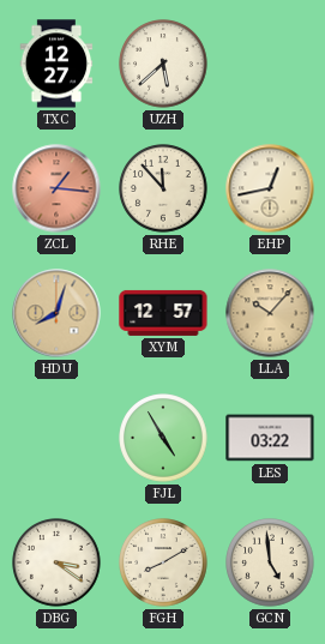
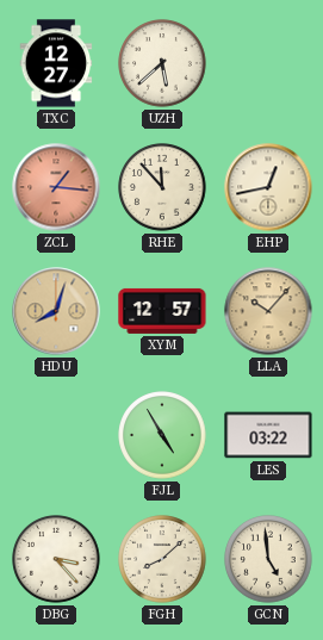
DBG: 3:21 -> 3:23 (56, 559)
FGH: 8:10 -> 8:08 (162, 559)
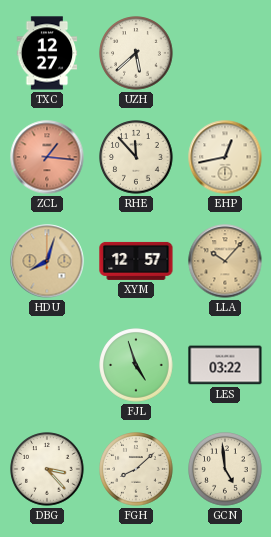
FJL: 4:55 -> 4:57 (136, 365)
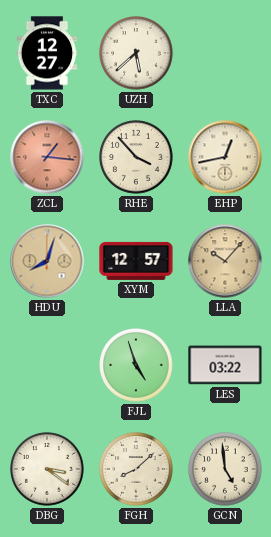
RHE: 11:53 -> 3:53 (136, 157)
DBG: 3:23 -> 3:21 (47, 469)
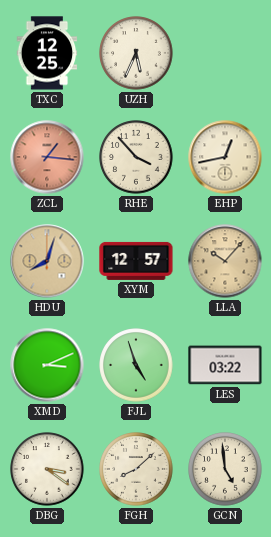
TXC: 12:27 -> 12:25 (47, 53)
UZH: 5:38 -> 5:34 (136, 53)
XMD: none -> 3:11 (47, 365)
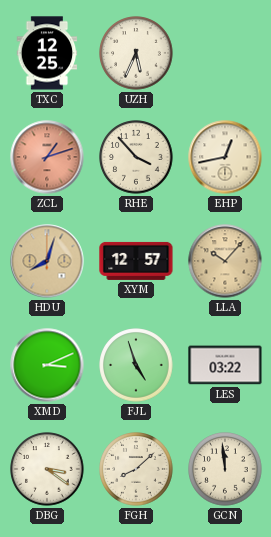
ZCL: 1:16 -> 1:12 (47, 157)
GCN: 4:59 -> 11:59 (225, 469)
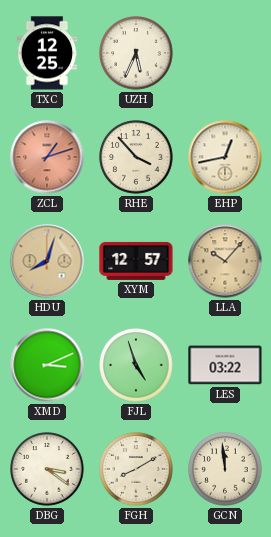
FGH: 8:08 -> 8:10 (136, 469)
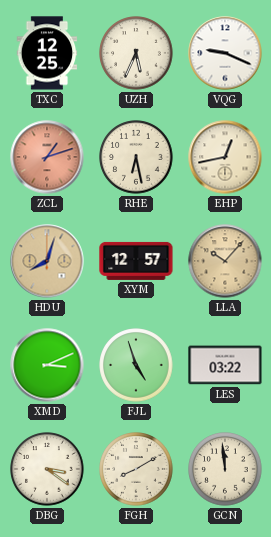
VQG: none -> 9:19 (225, 53)
RHE: 3:53 -> 6:28 (136, 157)
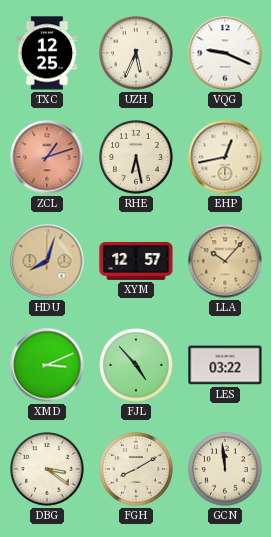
FJL: 4:57 -> 4:53 (136, 365)
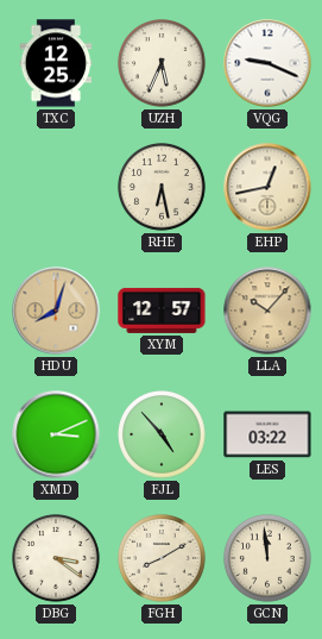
ZCL: 1:12 -> none (47, 157)
